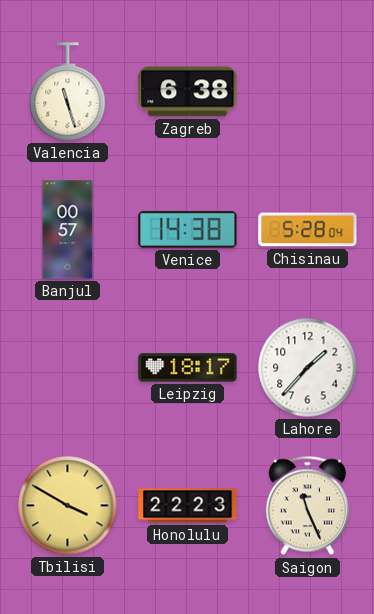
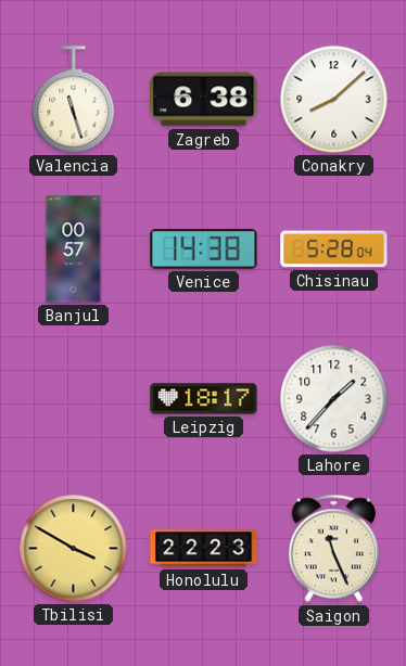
Conakry: none -> 8:08 (334, 100)
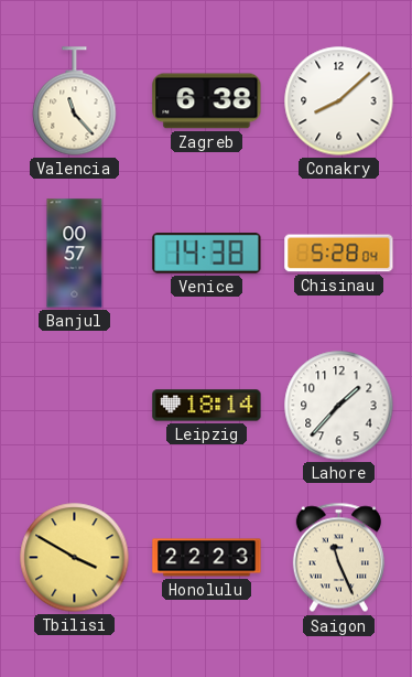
Valencia: 11:27 -> 11:23 (75, 101)
Leipzig: 18:17 -> 18:14 (207, 406)
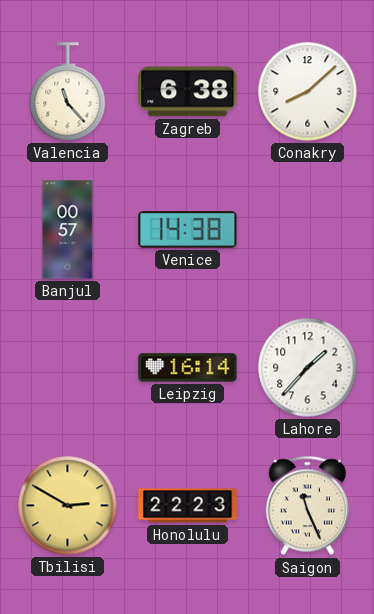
Chisinau: 5:28 -> none (339, 254)
Leipzig: 18:14 -> 16:14 (188, 368)
Tbilisi: 3:50 -> 2:50 (68, 506)
